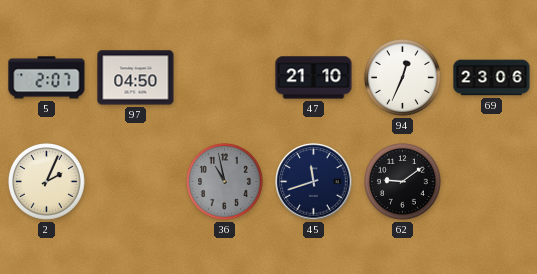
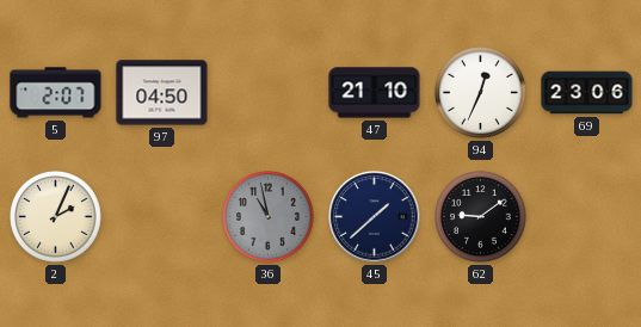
45: 11:42 -> 1:38 (375, 217)
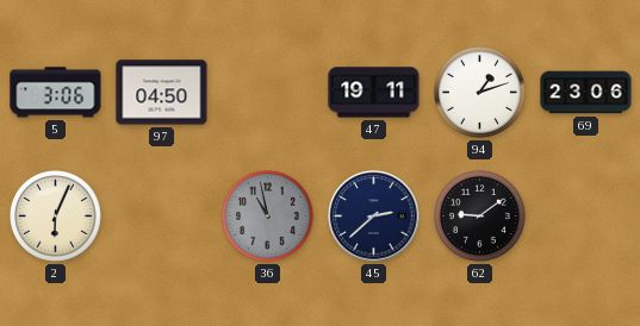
5: 2:07 -> 3:06 (56, 93)
47: 21:10 -> 19:11 (374, 93)
94: 12:34 -> 1:12 (480, 93)
2: 2:04 -> 6:04 (56, 217)
45: 1:38 -> 2:38 (374, 217)
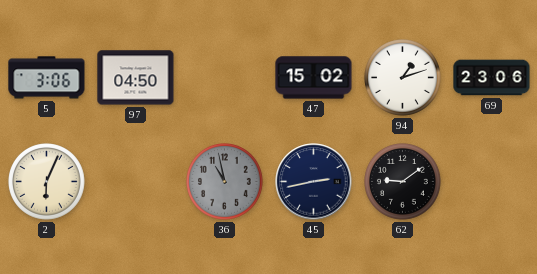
47: 19:11 -> 15:02 (314, 78)
45: 2:38 -> 2:43 (314, 182)
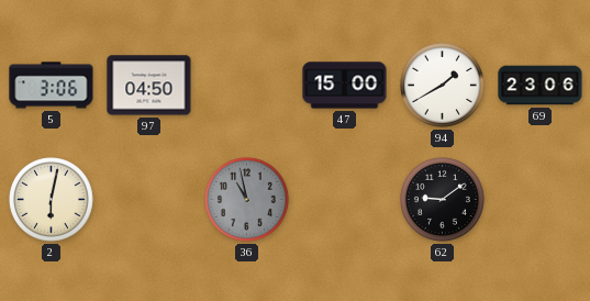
47: 15:02 -> 15:00 (345, 86)
94: 1:12 -> 1:40 (443, 86)
2: 6:04 -> 6:02 (52, 200)
45: 2:43 -> none (314, 182)
